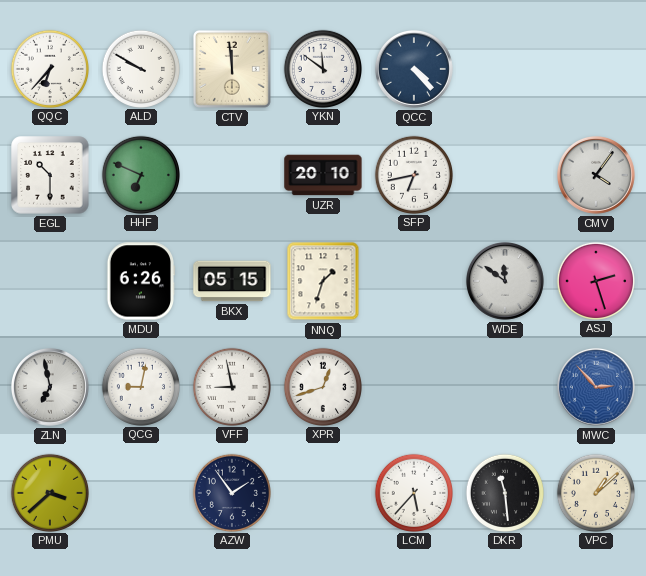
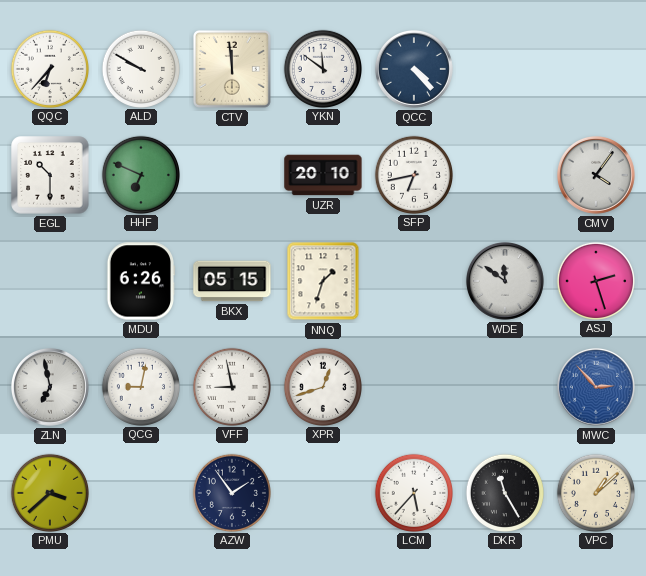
DKR: 11:29 -> 11:25 (504, 492)
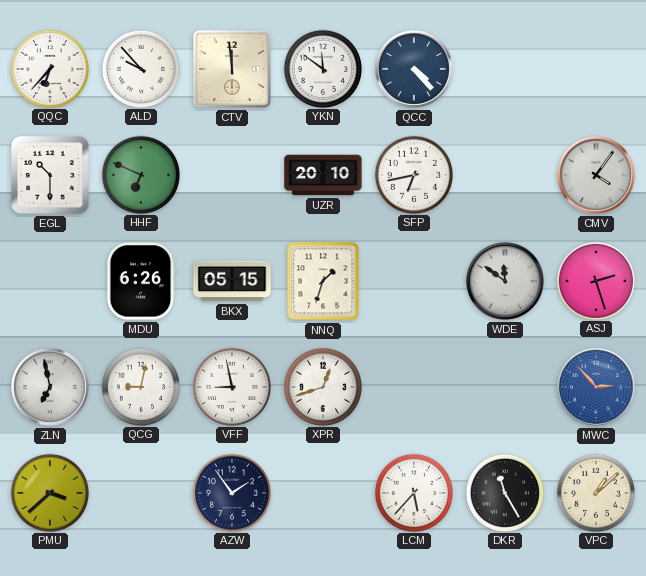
ALD: 9:50 -> 9:53 (140, 68)
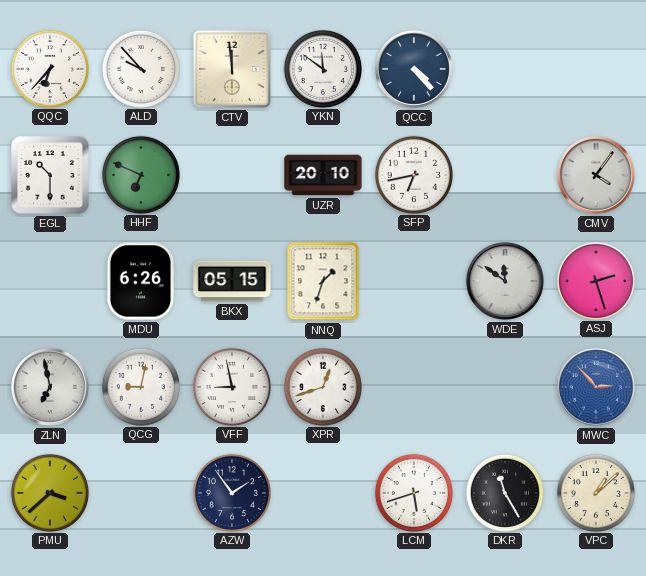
LCM: 5:37 -> 5:42 (413, 492)
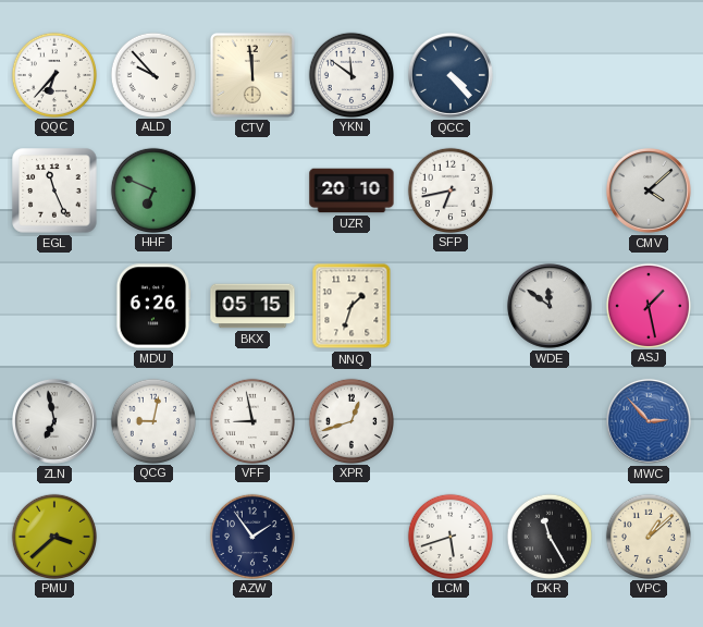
EGL: 10:30 -> 11:26 (54, 190)
CMV: 4:06 -> 4:08 (649, 190)
ASJ: 2:27 -> 1:28 (647, 305)
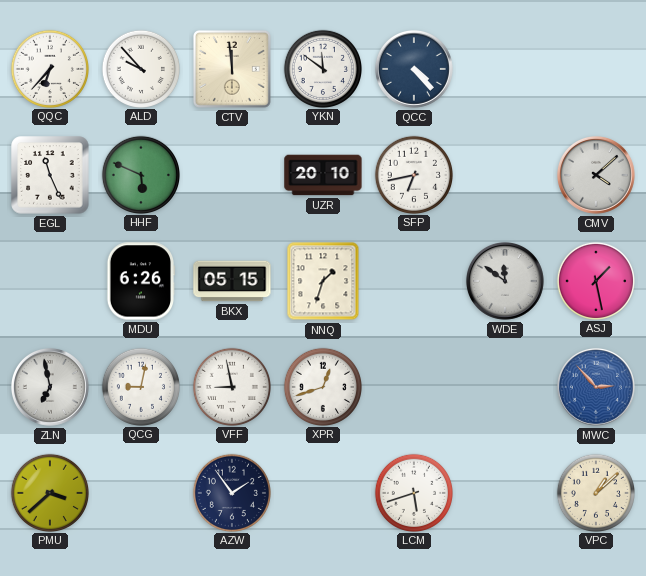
HHF: 6:49 -> 5:49 (140, 174)
DKR: 11:25 -> none (548, 536)
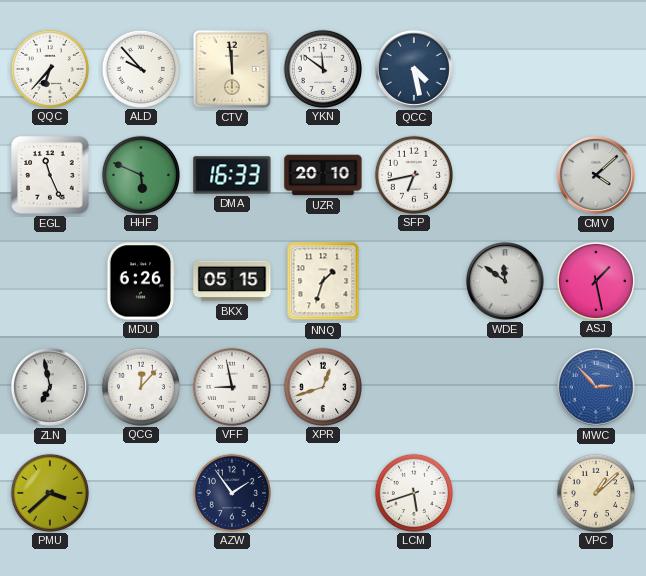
QCC: 4:23 -> 4:28 (414, 69)
DMA: none -> 16:33 (232, 175)
QCG: 9:02 -> 12:07 (140, 386)
